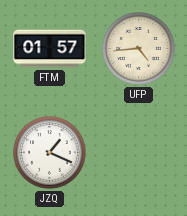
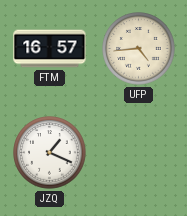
FTM: 01:57 -> 16:57 (50, 49)
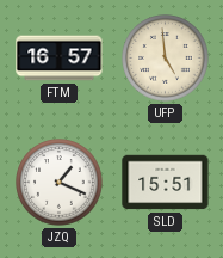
UFP: 4:44 -> 4:59 (166, 59)
SLD: none -> 15:51 (166, 183)
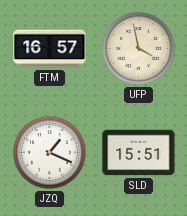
UFP: 4:59 -> 3:58 (139, 49)
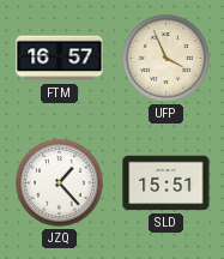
UFP: 3:58 -> 3:56 (167, 59)
JZQ: 1:19 -> 1:23 (60, 183)
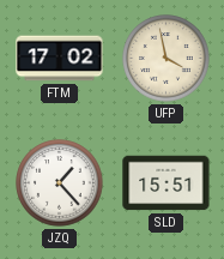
FTM: 16:57 -> 17:02 (60, 59)
UFP: 3:56 -> 3:58 (167, 59)
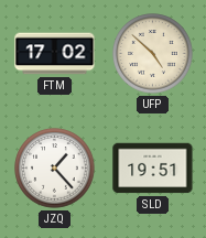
UFP: 3:58 -> 4:52 (153, 54)
SLD: 15:51 -> 19:51 (153, 169)
